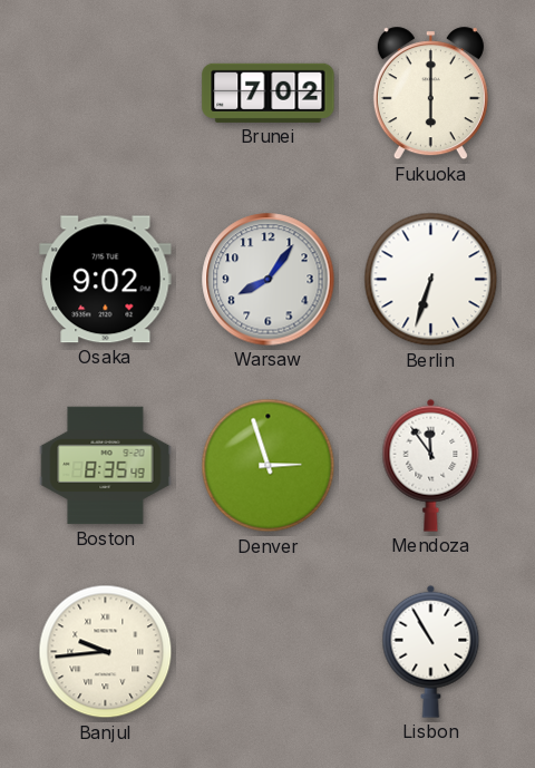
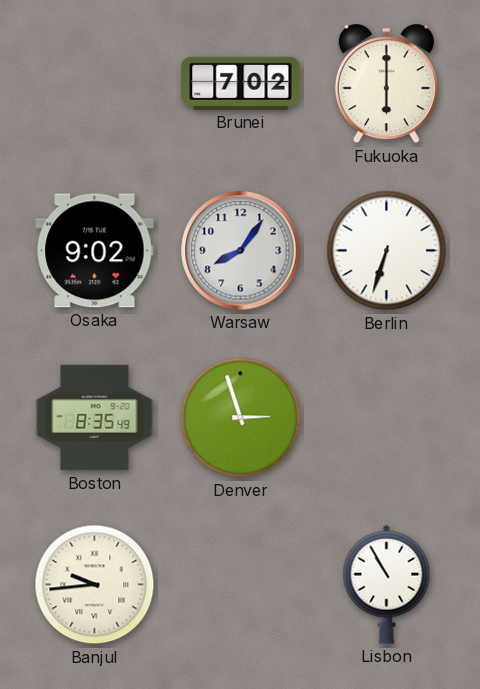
Mendoza: 11:54 -> none (431, 465)
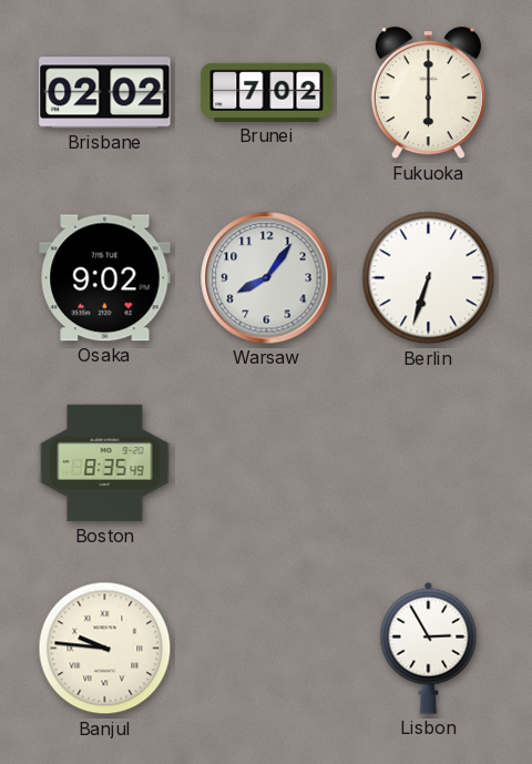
Brisbane: none -> 02:02 (105, 93)
Denver: 2:57 -> none (241, 418)
Banjul: 9:44 -> 9:46 (105, 649)
Lisbon: 10:55 -> 2:55 (429, 648)
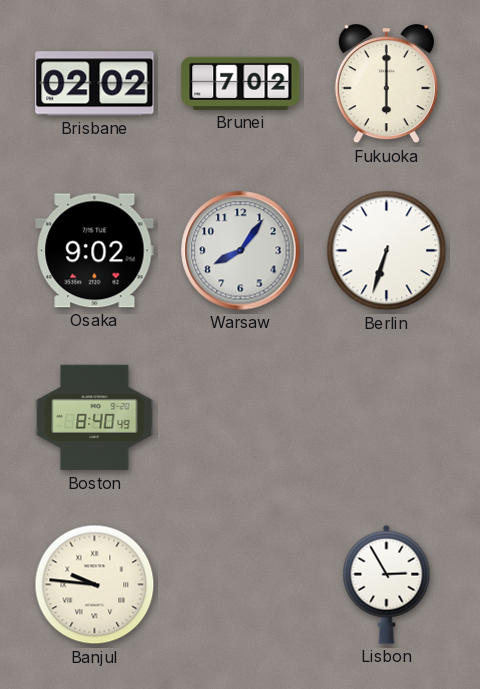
Boston: 8:35 -> 8:40 (95, 418)
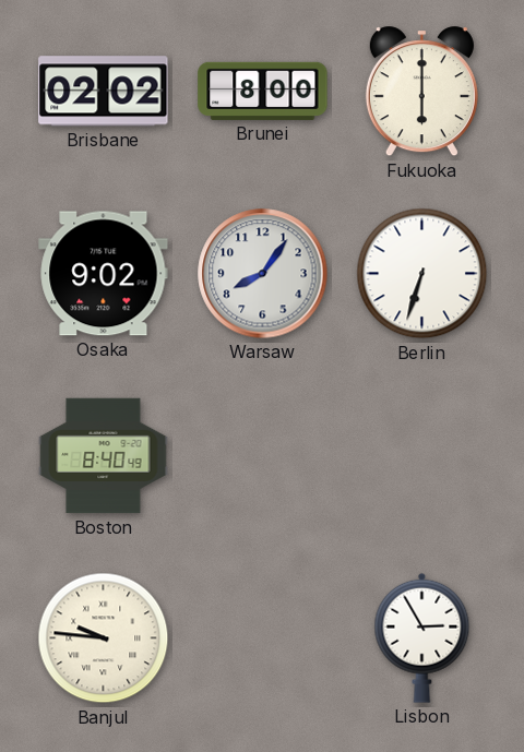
Brunei: 7:02 -> 8:00 (263, 91)
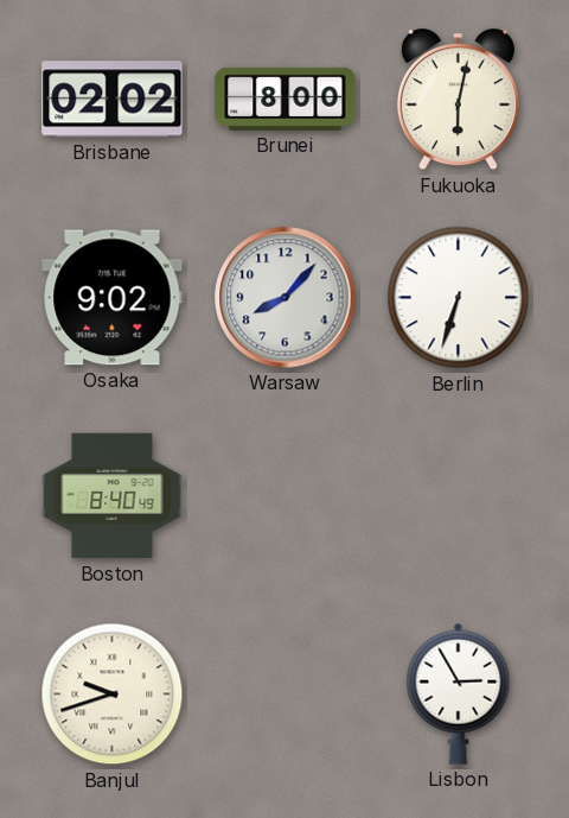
Fukuoka: 6:00 -> 6:02 (458, 100)
Warsaw: 8:06 -> 8:07 (286, 298)
Banjul: 9:46 -> 9:42 (113, 695)
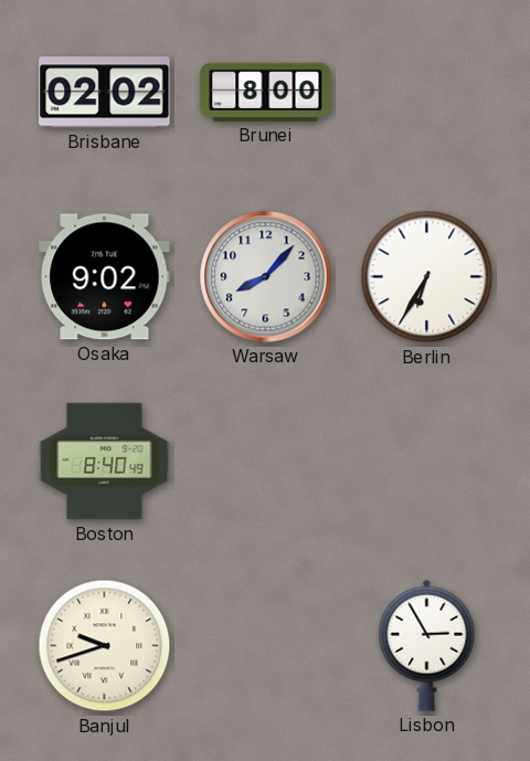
Fukuoka: 6:02 -> none (458, 100)
Berlin: 6:33 -> 6:35 (427, 277)
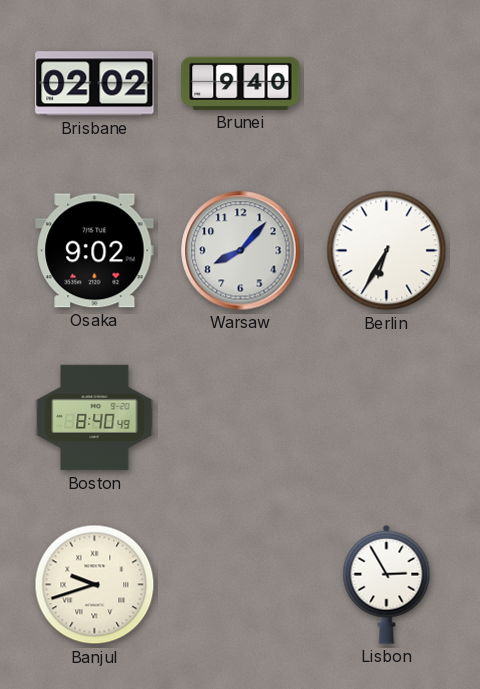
Brunei: 8:00 -> 9:40 (241, 83)
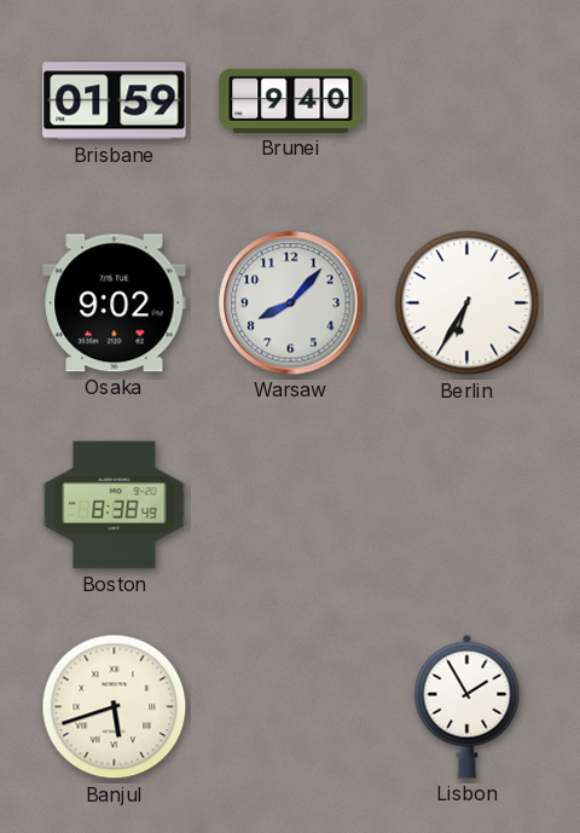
Brisbane: 02:02 -> 01:59 (115, 102)
Boston: 8:40 -> 8:38 (115, 505)
Banjul: 9:42 -> 5:42 (115, 707)
Lisbon: 2:55 -> 1:55 (468, 706)
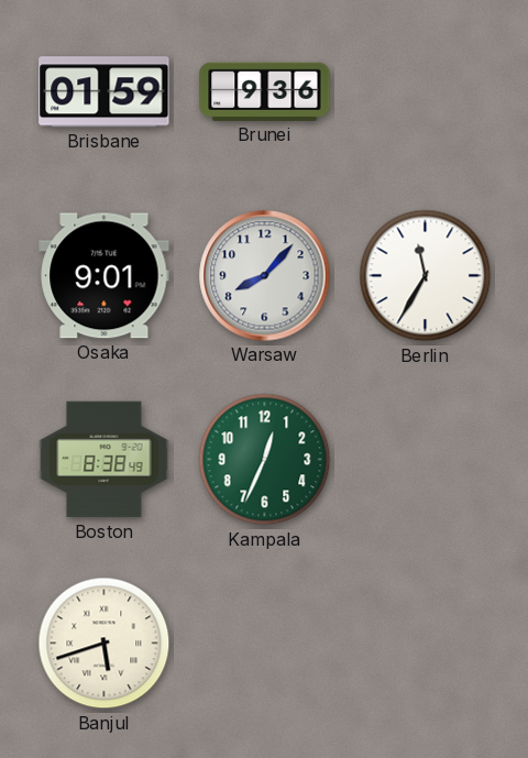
Brunei: 9:40 -> 9:36 (265, 91)
Osaka: 9:02 -> 9:01 (105, 276)
Berlin: 6:35 -> 11:35 (426, 276)
Kampala: none -> 12:34 (265, 460)
Lisbon: 1:55 -> none (468, 706)
